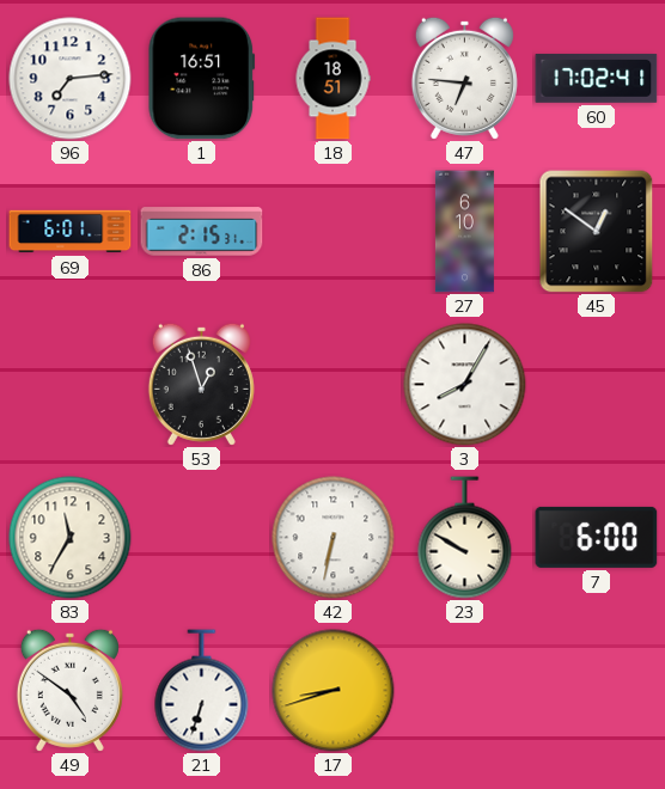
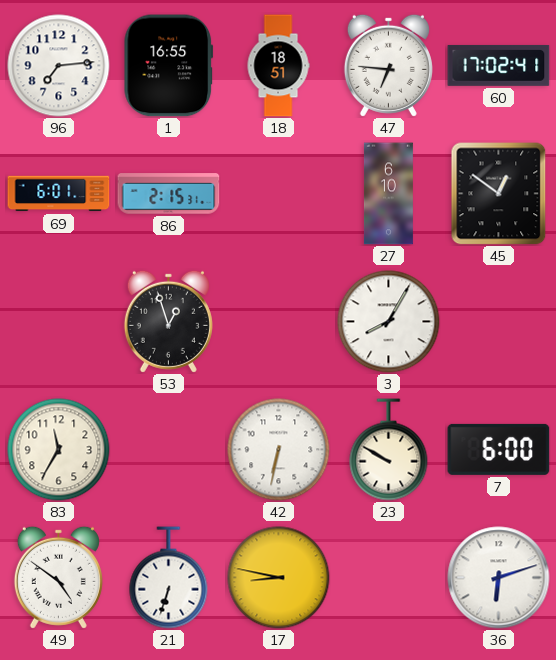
1: 16:51 -> 16:55 (169, 66)
17: 8:42 -> 8:47 (279, 578)
36: none -> 6:12 (499, 578)
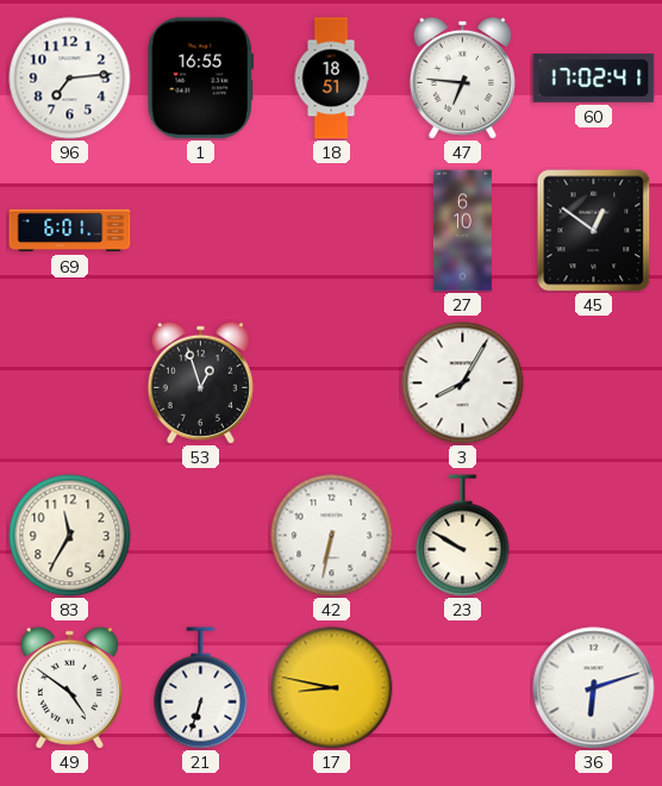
86: 2:15 -> none (169, 194)
7: 6:00 -> none (499, 449)
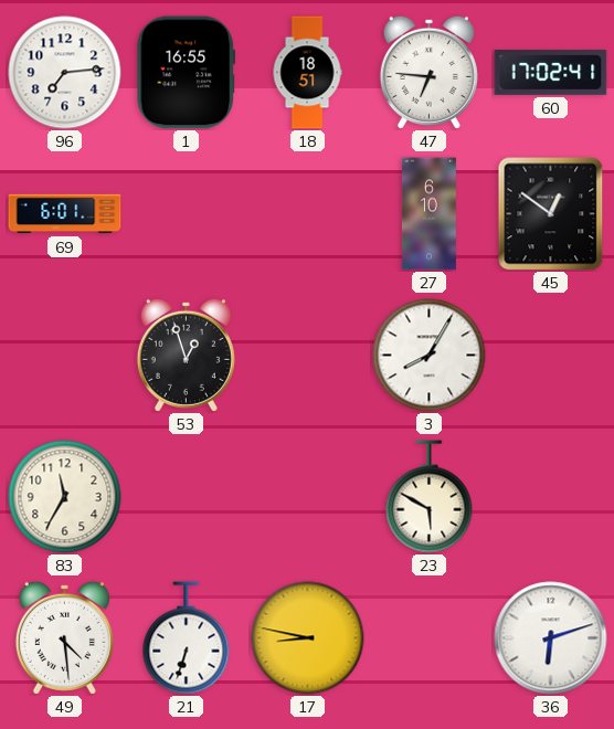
42: 6:32 -> none (332, 536)
23: 9:50 -> 5:50 (430, 497)
49: 4:51 -> 4:29 (64, 637)
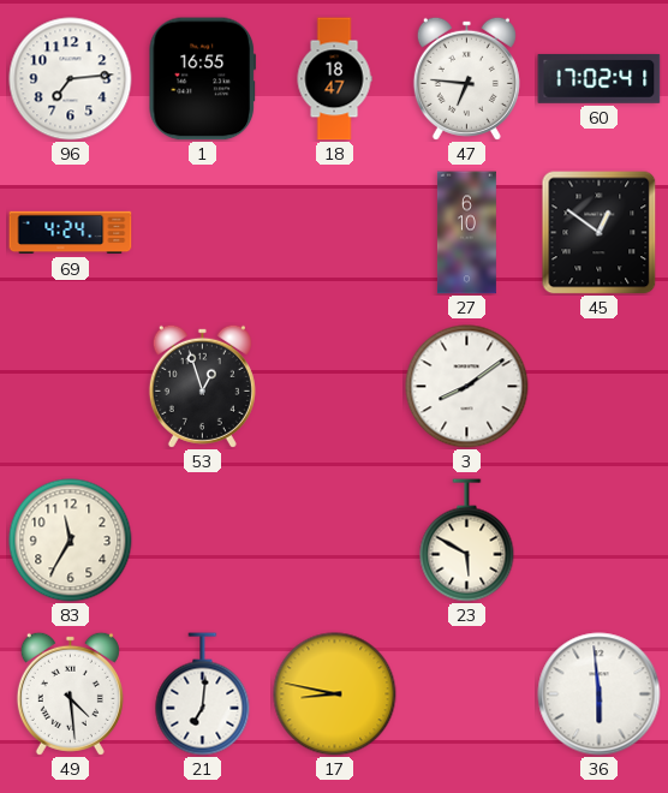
18: 18:51 -> 18:47 (334, 79)
69: 6:01 -> 4:24 (71, 233)
3: 8:05 -> 8:09 (467, 387)
21: 6:33 -> 7:01 (203, 694)
36: 6:12 -> 5:59 (600, 694)
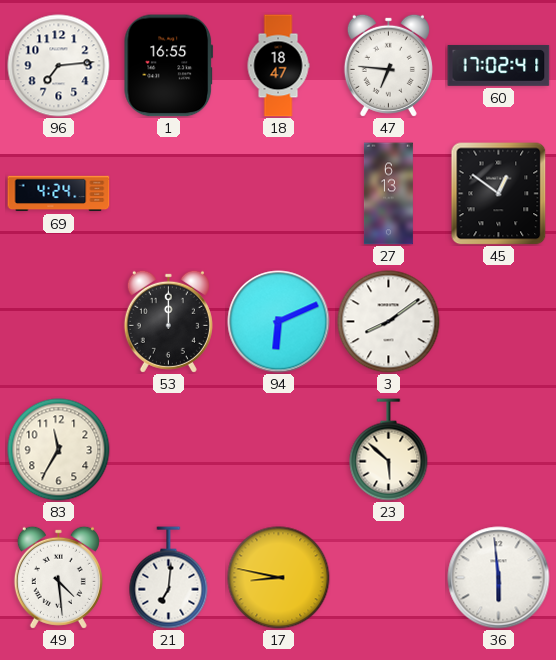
27: 6:10 -> 6:13 (388, 194)
53: 12:57 -> 12:00 (168, 321)
94: none -> 6:11 (279, 322)
23: 5:50 -> 5:52 (389, 450)
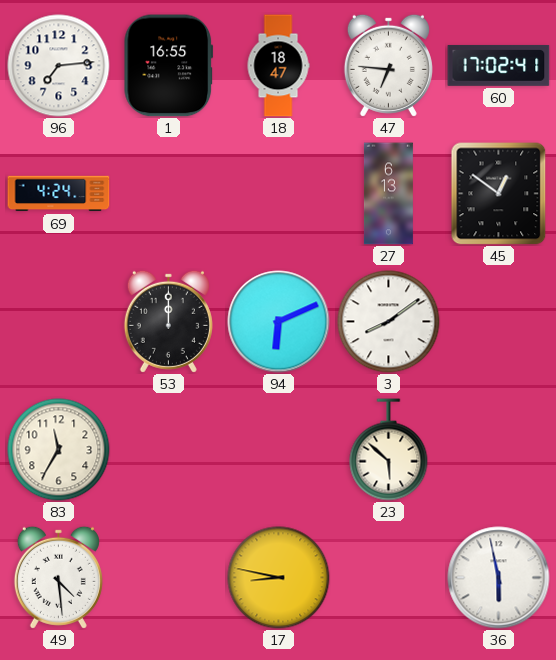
21: 7:01 -> none (169, 578)
36: 5:59 -> 5:58 (499, 578)
